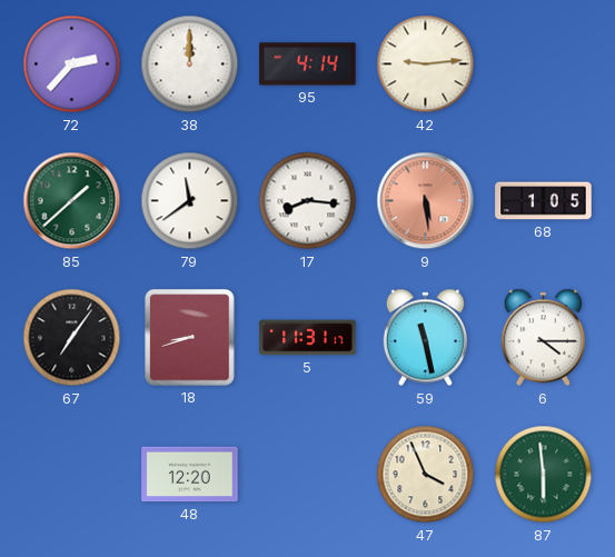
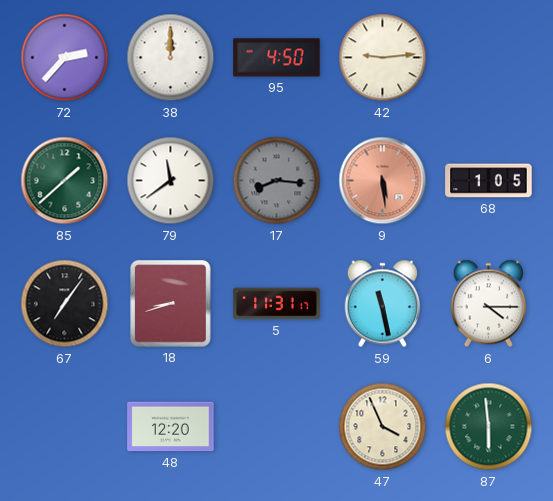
95: 4:14 -> 4:50 (277, 58)
17 dial: white -> grey (277, 181)
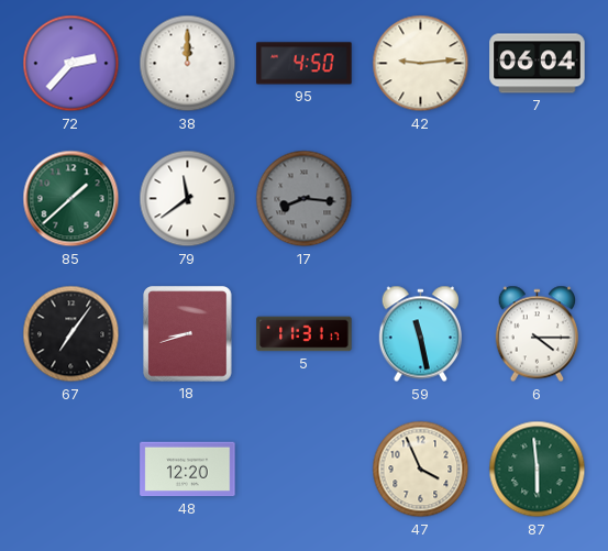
7: none -> 06:04 (538, 64)
9: 5:29 -> none (383, 181)
68: 1:05 -> none (489, 181)
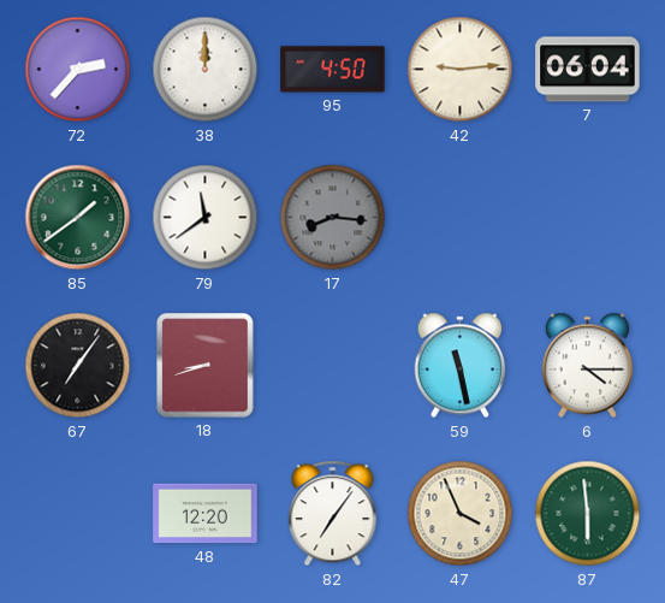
85: 1:38 -> 1:39 (78, 218)
5: 11:31 -> none (305, 334)
82: none -> 7:06 (333, 514)
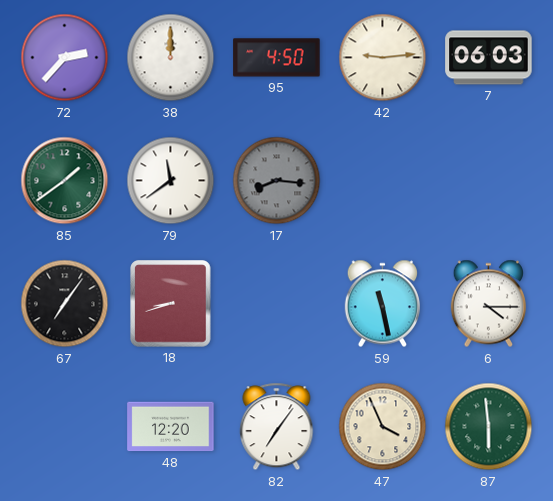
7: 06:04 -> 06:03 (489, 58)
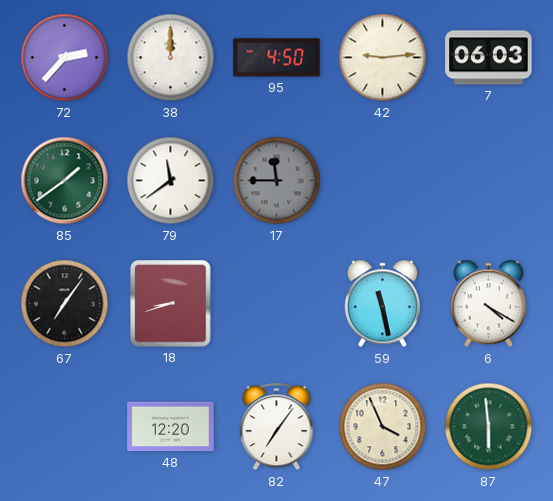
17: 8:16 -> 11:45 (277, 181)
6: 4:15 -> 4:20 (488, 304)
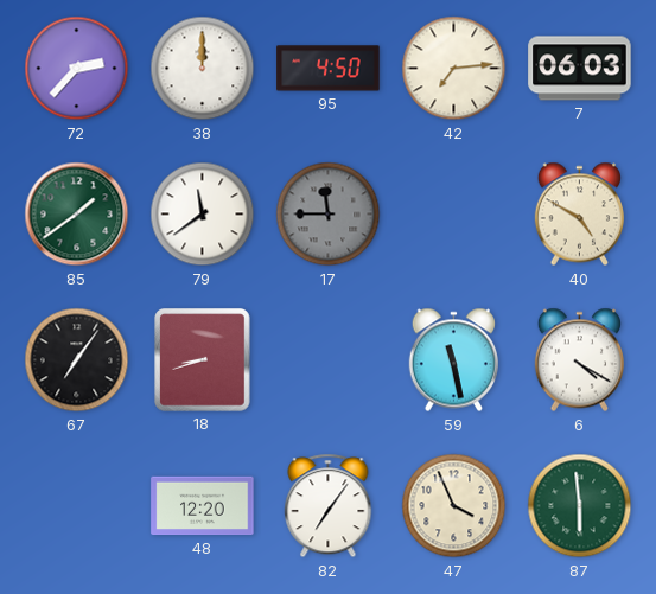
42: 9:14 -> 7:14 (454, 69)
40: none -> 4:50 (579, 215)
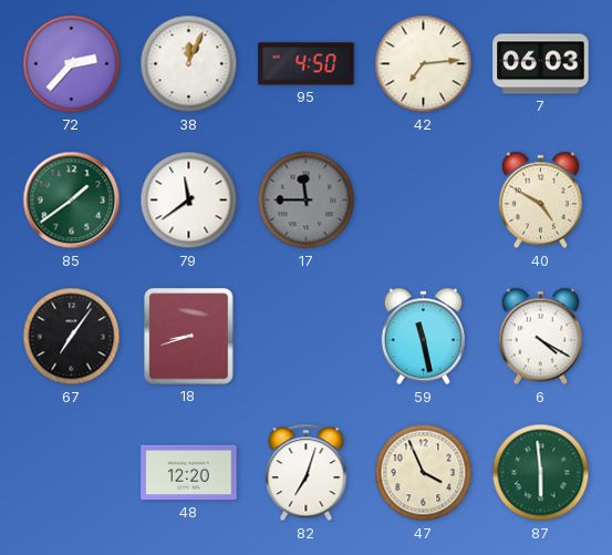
38: 12:00 -> 12:04 (189, 64)
82: 7:06 -> 7:03 (307, 473)
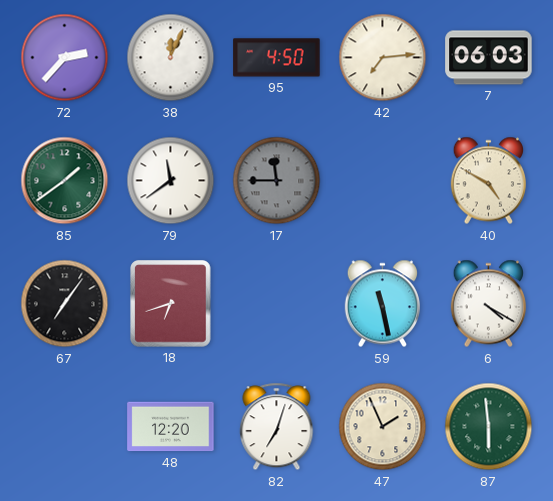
18: 8:42 -> 6:42 (171, 304)
47: 3:56 -> 1:56 (383, 427)
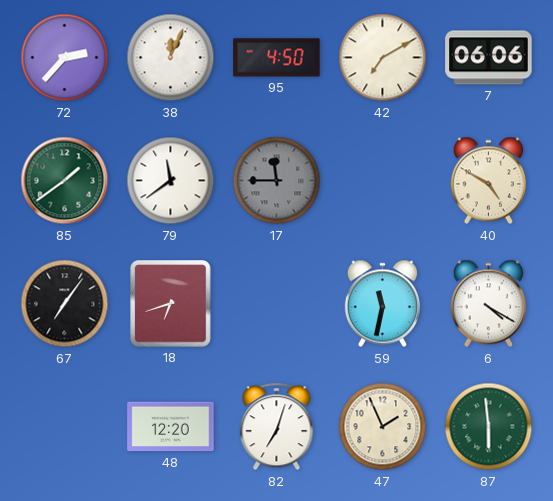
42: 7:14 -> 7:10 (383, 58)
7: 06:03 -> 06:06 (489, 58)
59: 11:28 -> 11:32 (382, 304)
